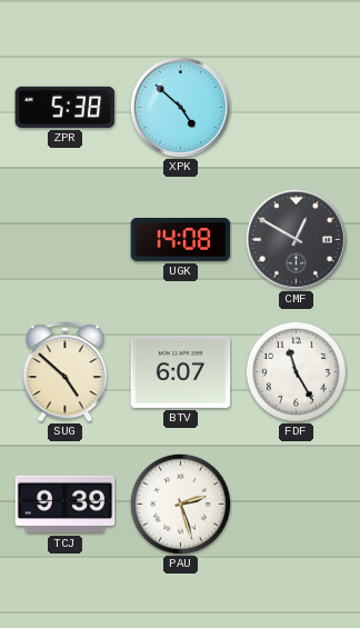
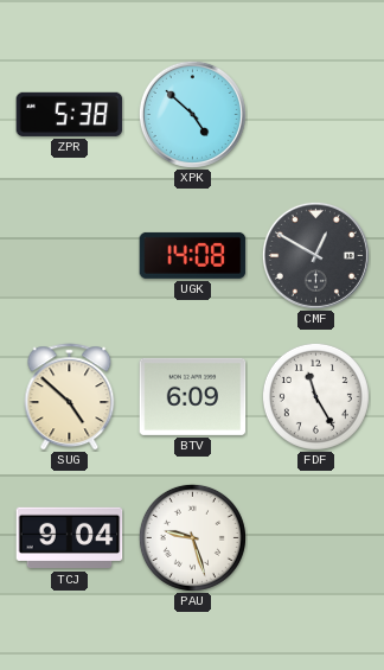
BTV: 6:07 -> 6:09 (193, 396)
TCJ: 9:39 -> 9:04 (70, 538)
PAU: 2:27 -> 9:27 (192, 537)
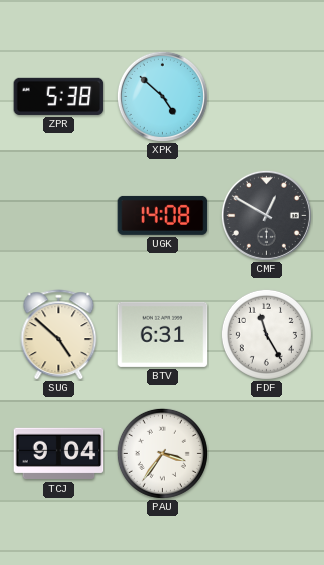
BTV: 6:09 -> 6:31 (163, 334)
PAU: 9:27 -> 3:36 (162, 453)
